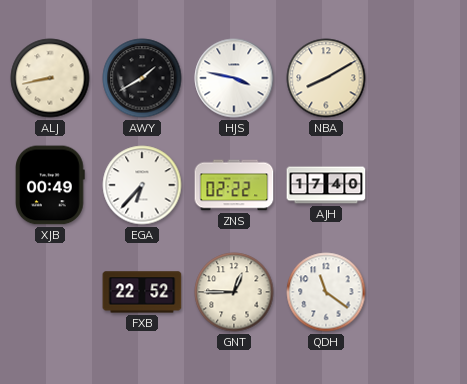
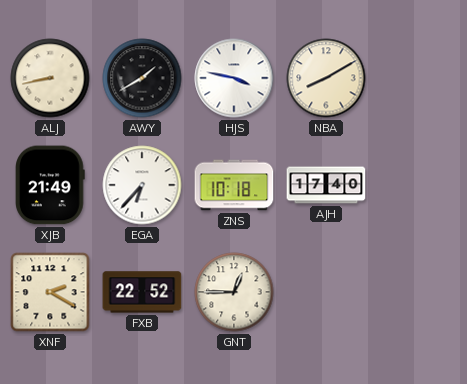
XJB: 00:49 -> 21:49 (51, 185)
ZNS: 02:22 -> 10:18 (234, 185)
XNF: none -> 2:20 (50, 292)
QDH: 11:21 -> none (326, 292)
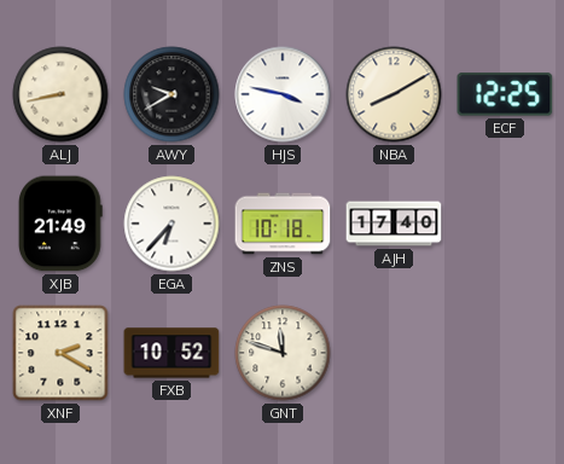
AWY: 1:40 -> 9:40 (171, 94)
ECF: none -> 12:25 (505, 94)
FXB: 22:52 -> 10:52 (171, 353)
GNT: 12:45 -> 11:48 (283, 353)
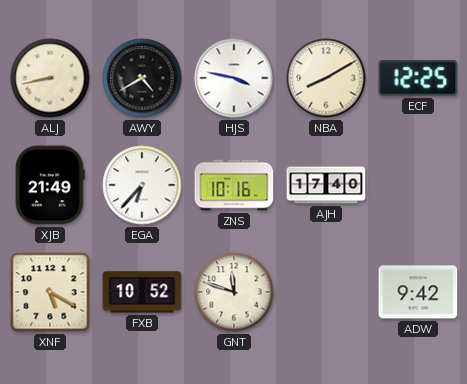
AWY: 9:40 -> 4:40 (142, 78)
ZNS: 10:18 -> 10:16 (234, 185)
XNF: 2:20 -> 5:20 (50, 292)
ADW: none -> 9:42 (418, 292)
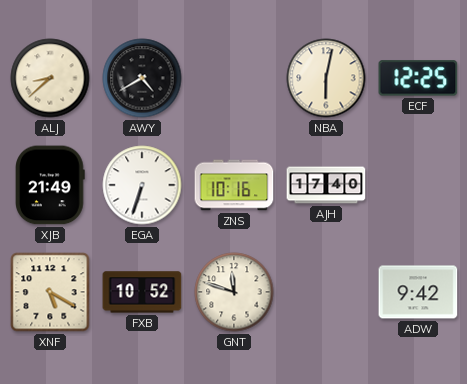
ALJ: 8:43 -> 8:38 (50, 78)
HJS: 3:47 -> none (234, 78)
NBA: 8:10 -> 6:02 (326, 78)
EGA: 6:37 -> 6:33 (142, 185)
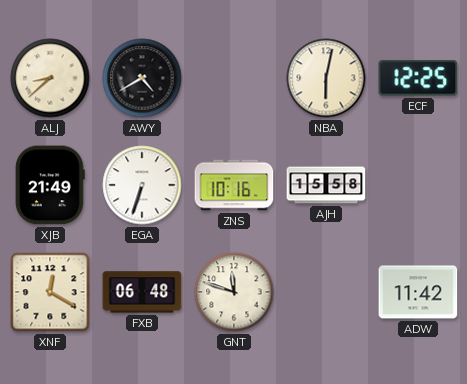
AJH: 17:40 -> 15:58 (326, 185)
XNF: 5:20 -> 12:20 (50, 292)
FXB: 10:52 -> 06:48 (142, 292)
ADW: 9:42 -> 11:42 (418, 292)
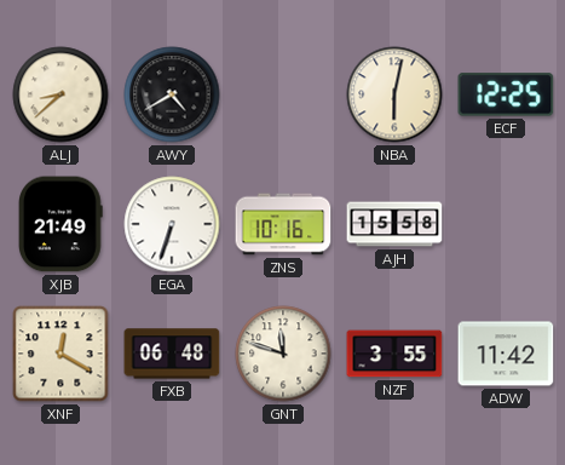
NZF: none -> 3:55 (394, 354)
